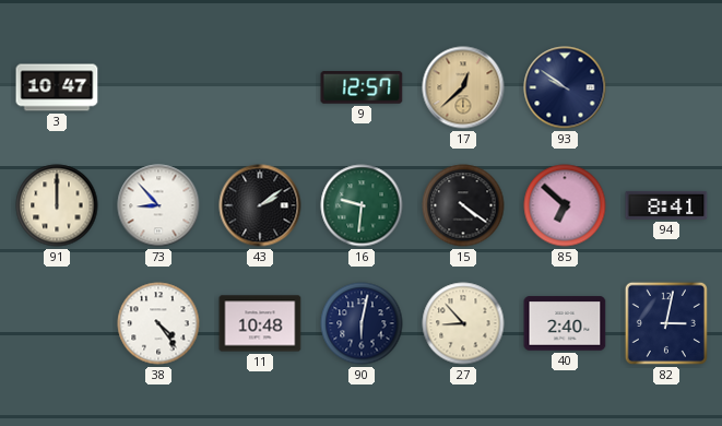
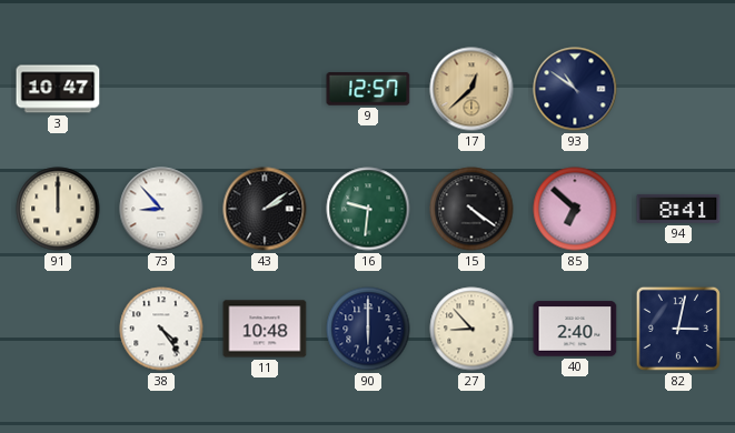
93: 9:51 -> 10:51 (575, 89)
90: 6:02 -> 6:00 (368, 329)
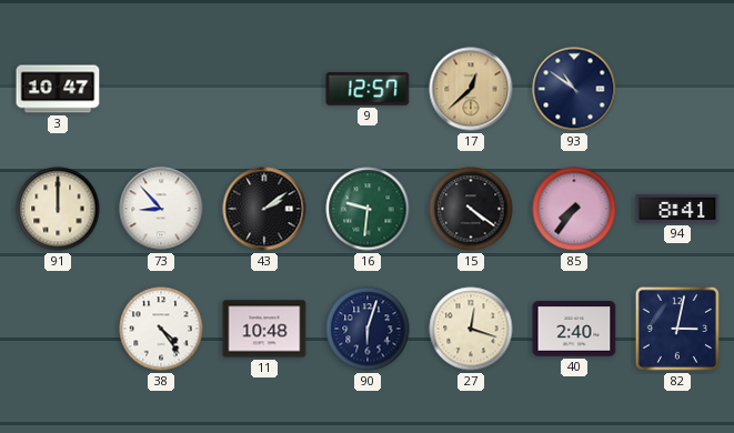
85: 6:52 -> 7:36 (574, 209)
90: 6:00 -> 6:03 (368, 329)
27: 8:53 -> 12:18 (471, 329)
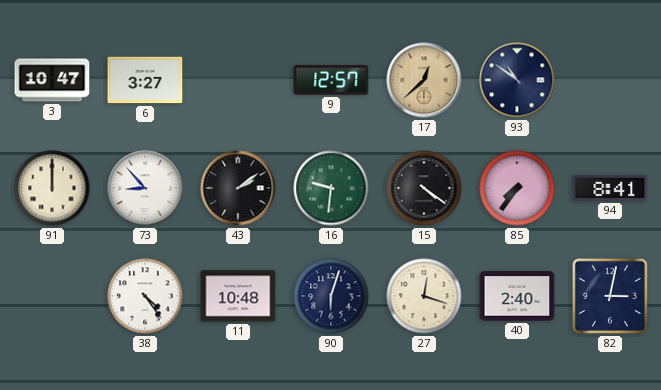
6: none -> 3:27 (145, 80)
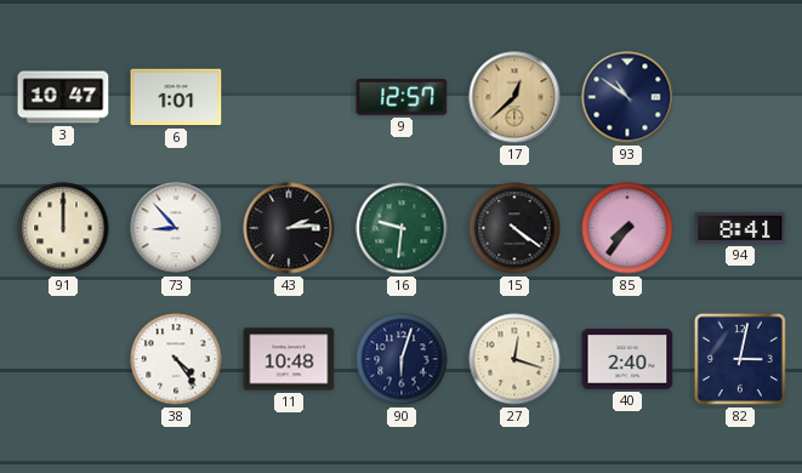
6: 3:27 -> 1:01 (176, 97)
43: 2:09 -> 2:14 (289, 228)
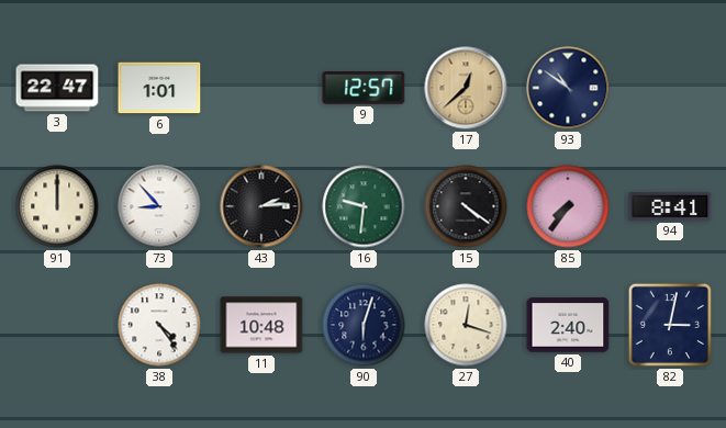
3: 10:47 -> 22:47 (57, 88)
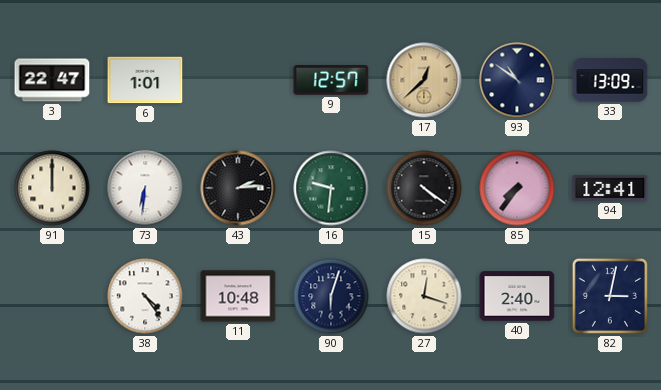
33: none -> 13:09 (610, 80)
73: 8:53 -> 6:31 (145, 188)
94: 8:41 -> 12:41 (610, 188)
